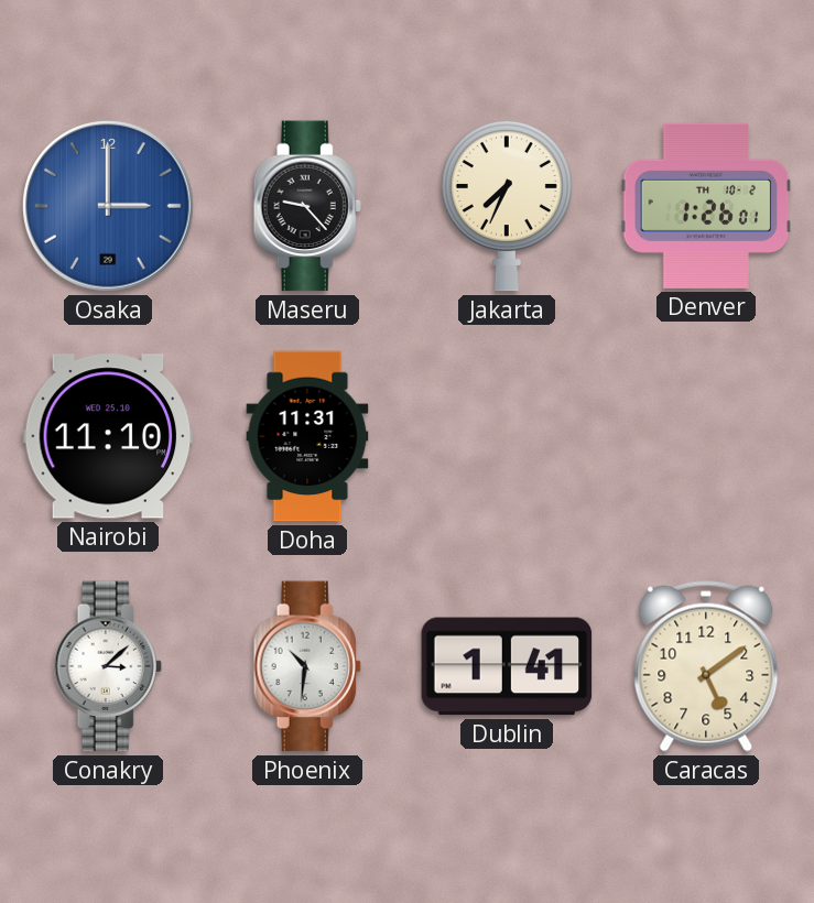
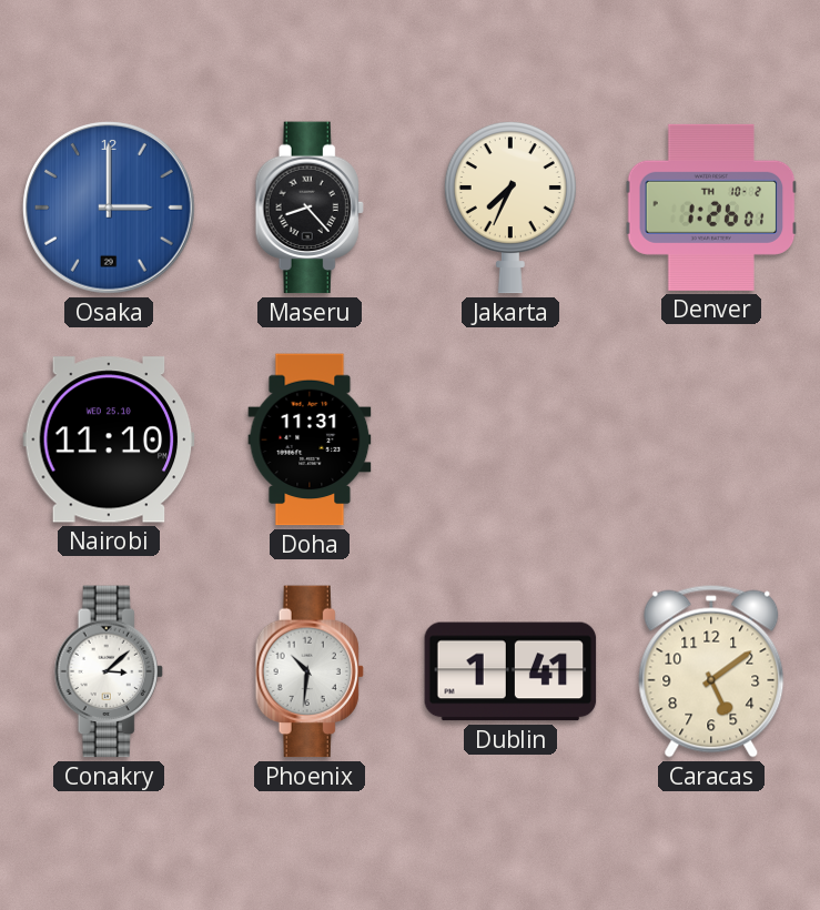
Maseru: 9:23 -> 8:23 (310, 208)
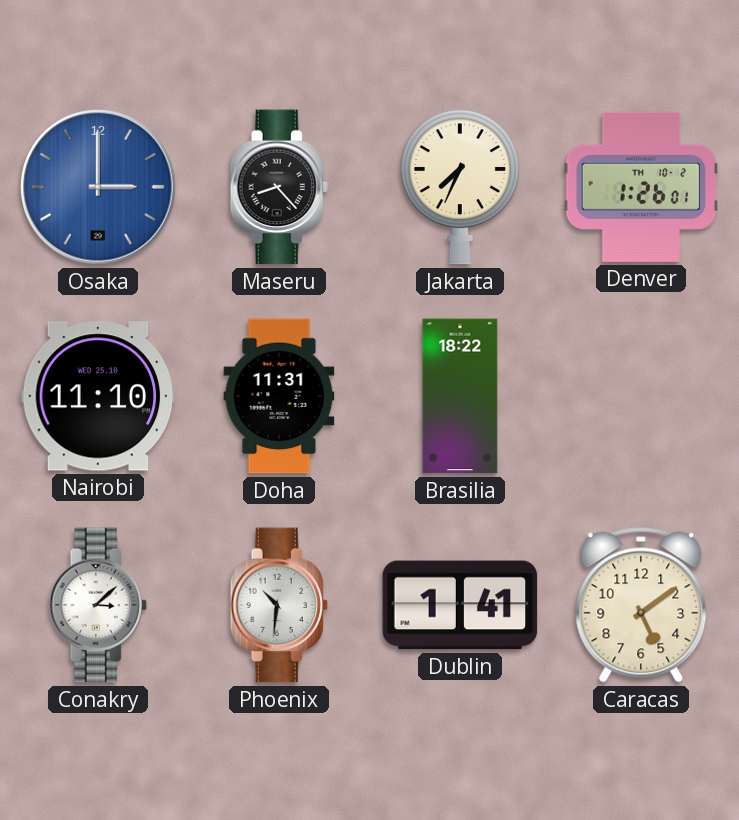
Brasilia: none -> 18:22 (460, 396)
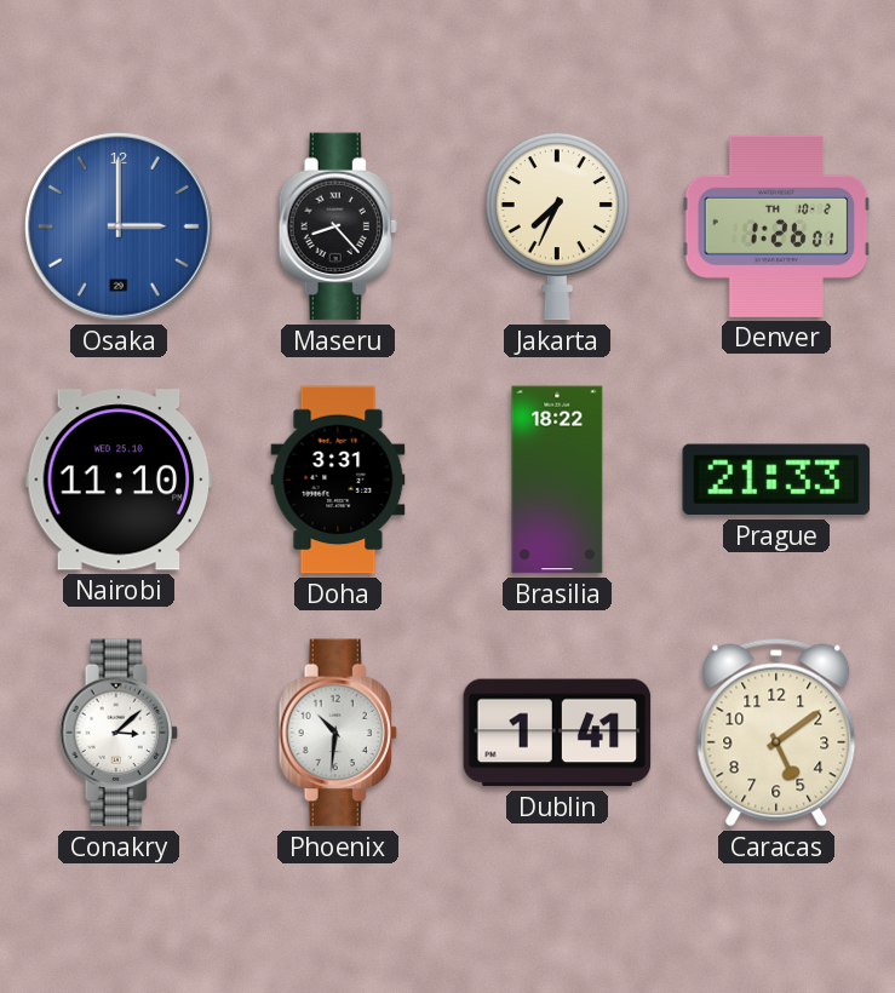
Doha: 11:31 -> 3:31 (338, 480)
Prague: none -> 21:33 (776, 480)
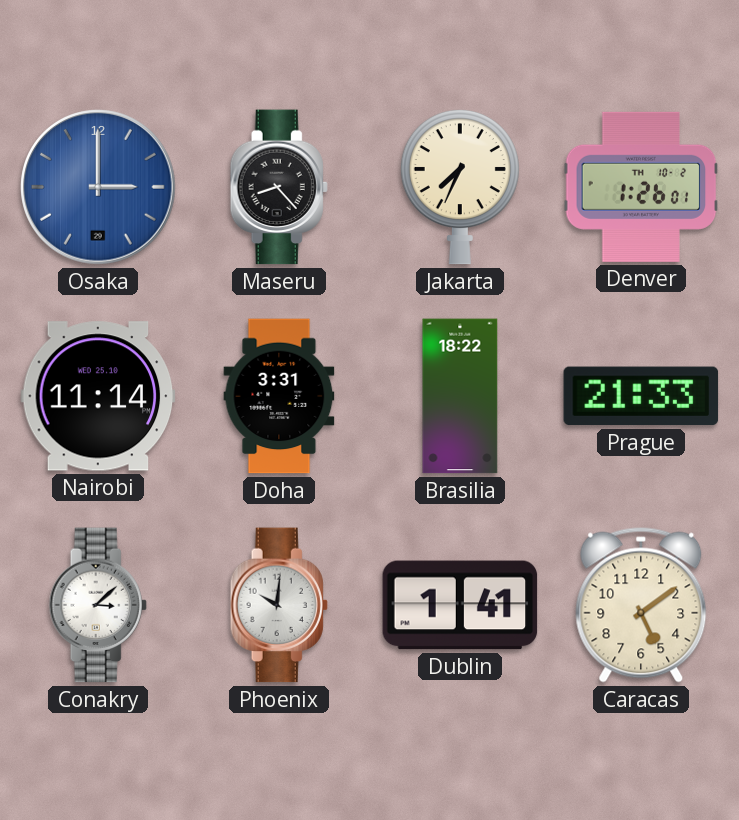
Nairobi: 11:10 -> 11:14 (98, 396)
Phoenix: 10:31 -> 10:01 (279, 605)
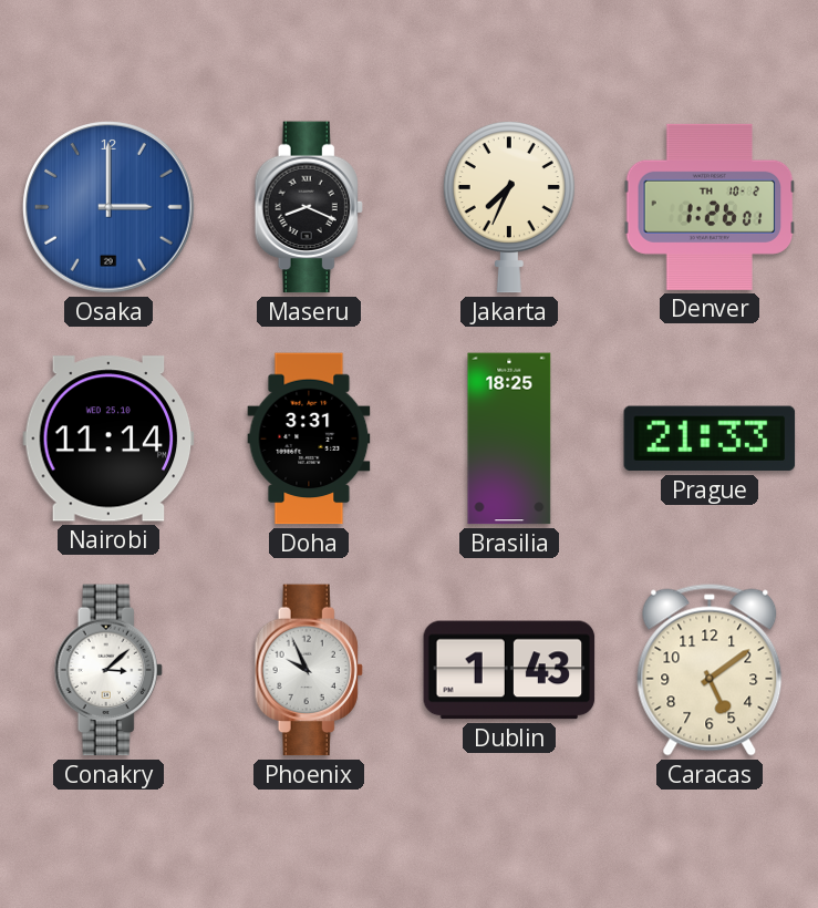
Maseru: 8:23 -> 8:19 (309, 207)
Brasilia: 18:22 -> 18:25 (509, 438)
Phoenix: 10:01 -> 9:56 (309, 670)
Dublin: 1:41 -> 1:43 (509, 670)
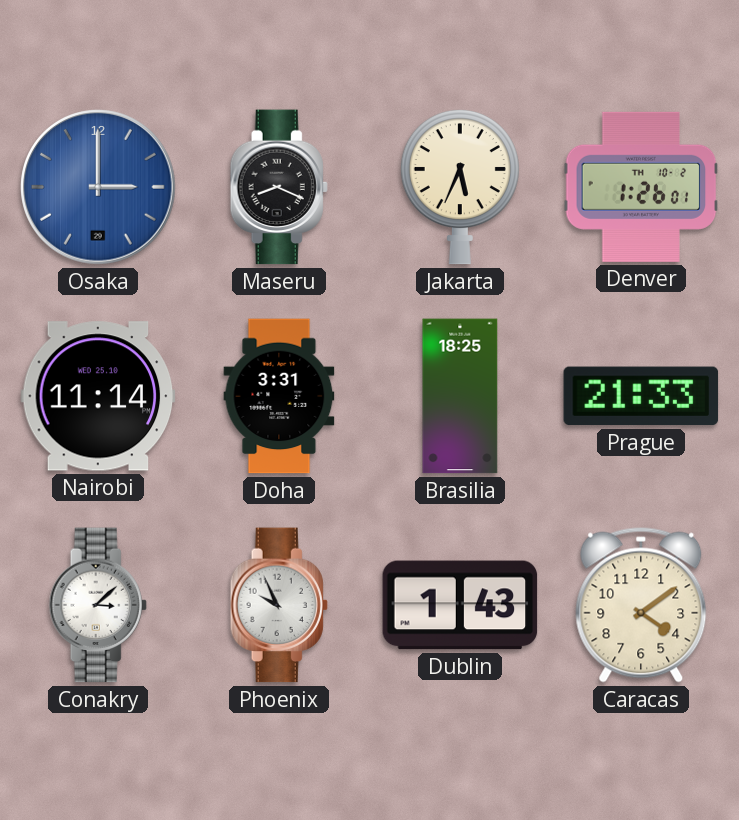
Jakarta: 7:34 -> 5:34 (460, 187)
Caracas: 5:09 -> 4:09 (641, 605)
